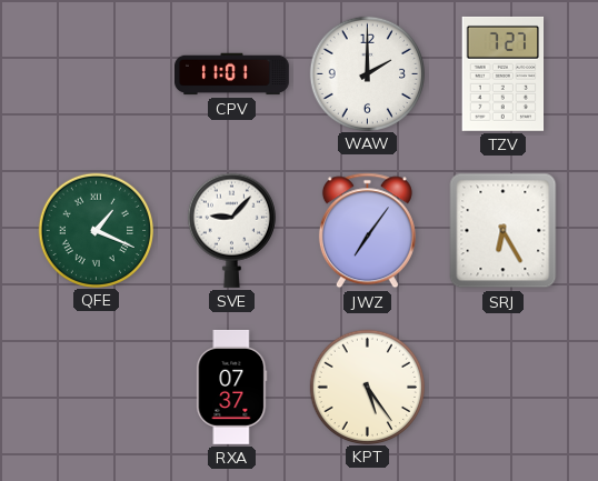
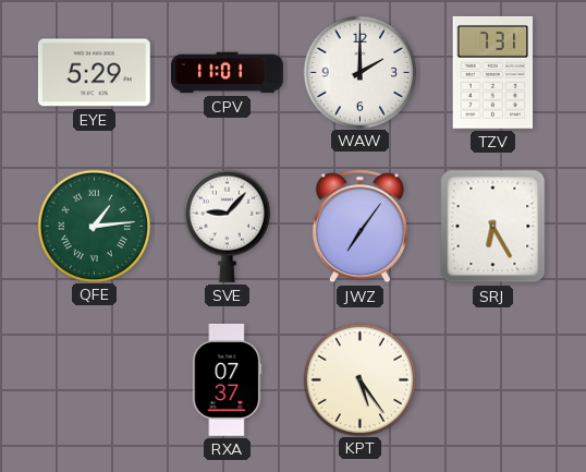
EYE: none -> 5:29 (94, 73)
TZV: 7:27 -> 7:31 (493, 72)
QFE: 1:19 -> 1:14 (94, 226)
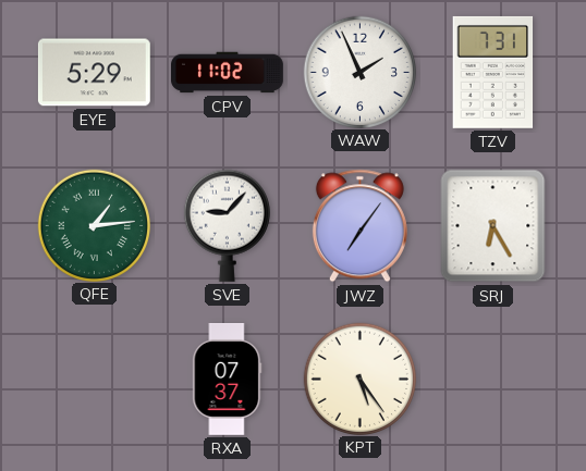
CPV: 11:01 -> 11:02 (228, 73)
WAW: 2:00 -> 1:56 (359, 72)
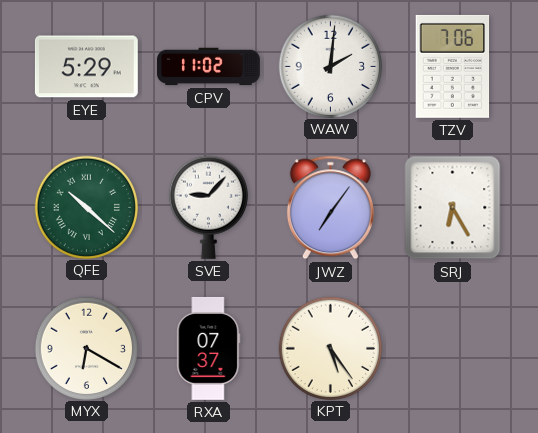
WAW: 1:56 -> 2:01 (330, 66)
TZV: 7:31 -> 7:06 (453, 66)
QFE: 1:14 -> 10:22 (86, 207)
MYX: none -> 6:20 (86, 348)
